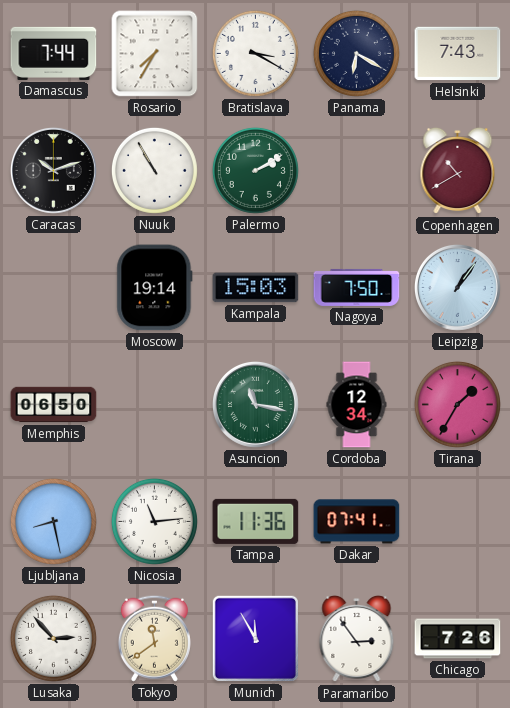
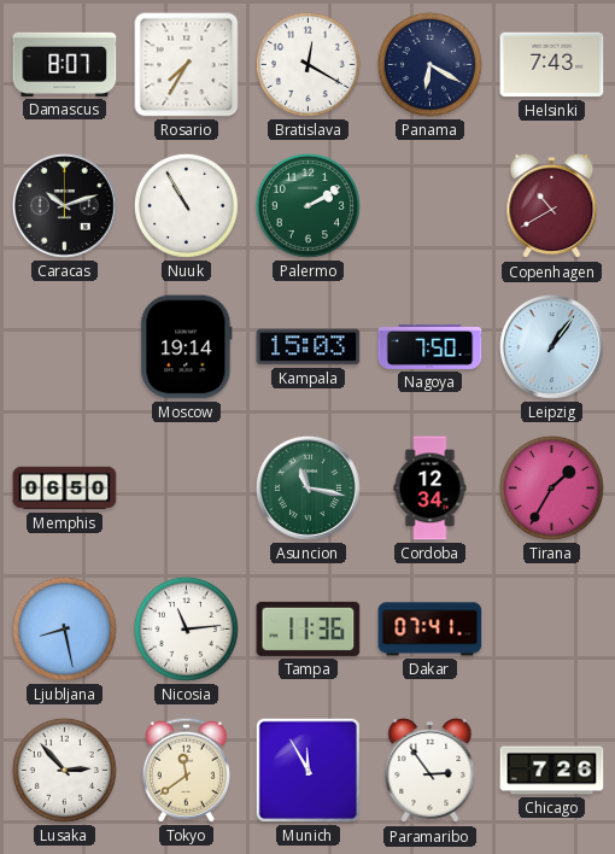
Damascus: 7:44 -> 8:07 (65, 64)
Bratislava: 3:20 -> 12:20 (307, 64)
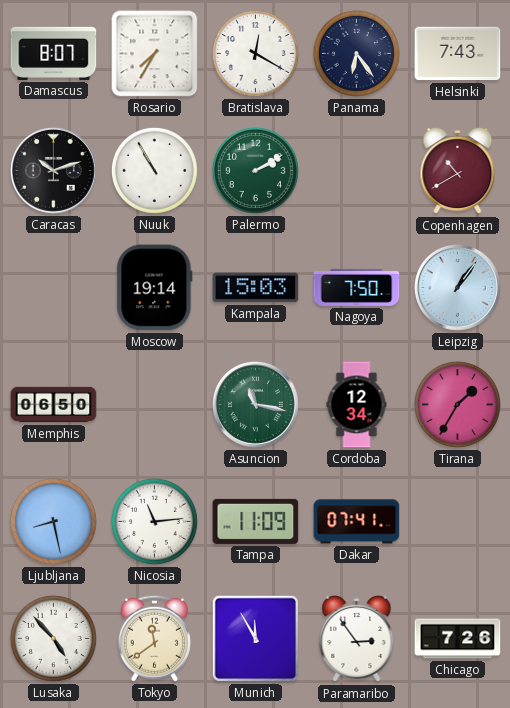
Panama: 6:20 -> 6:24 (356, 53)
Tampa: 11:36 -> 11:09 (256, 521)
Lusaka: 2:53 -> 4:53 (53, 638)
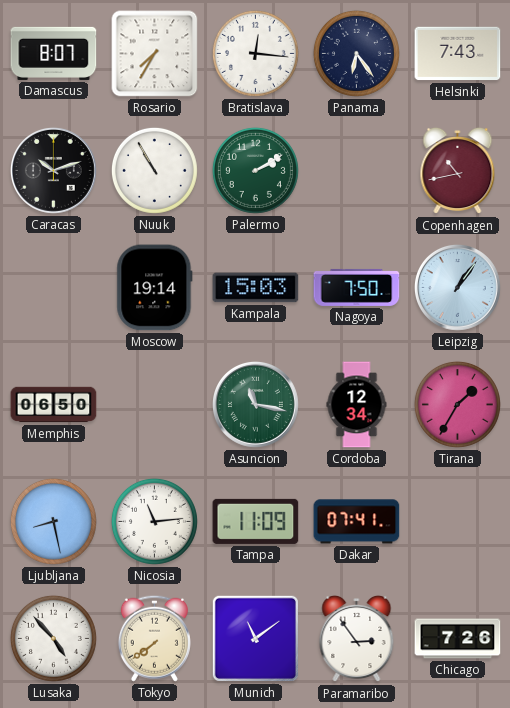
Bratislava: 12:20 -> 12:16 (255, 53)
Copenhagen: 10:40 -> 10:43 (458, 171)
Tokyo: 11:39 -> 7:39 (154, 638)
Munich: 11:55 -> 11:09 (255, 638)
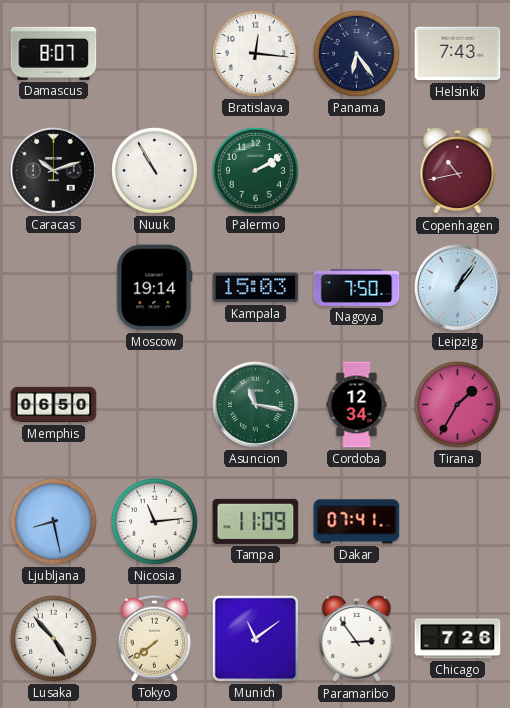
Rosario: 7:35 -> none (155, 54)
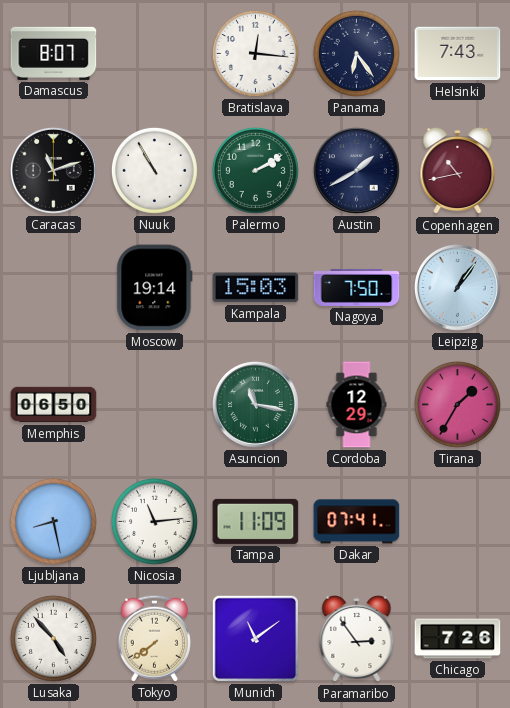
Caracas: 10:12 -> 11:12 (53, 170)
Austin: none -> 1:40 (356, 170)
Cordoba: 12:34 -> 12:29 (357, 405)
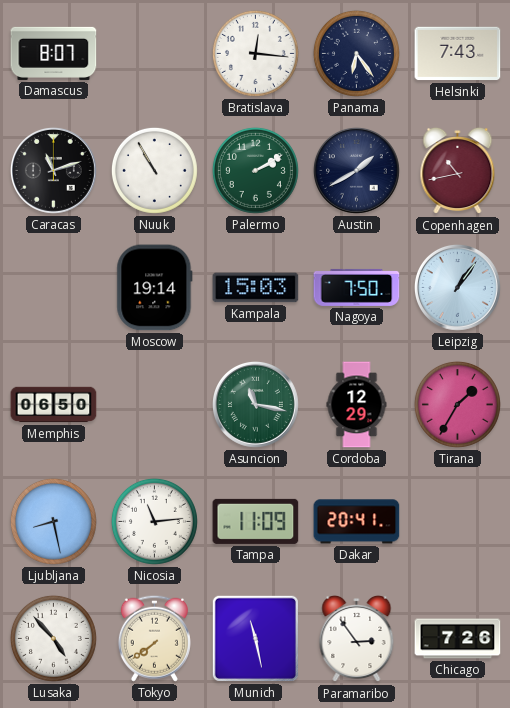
Dakar: 07:41 -> 20:41 (357, 522)
Munich: 11:09 -> 11:28 (255, 638)
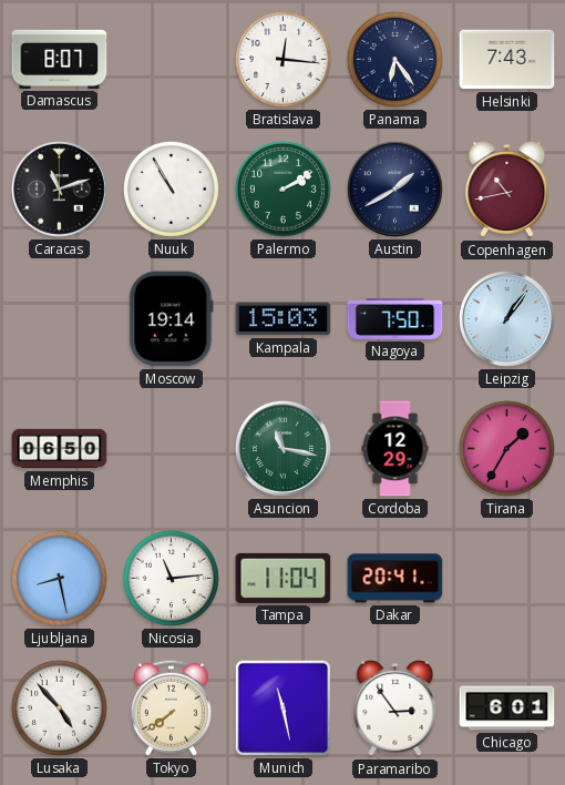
Tampa: 11:09 -> 11:04 (284, 578)
Chicago: 7:26 -> 6:01 (507, 708)
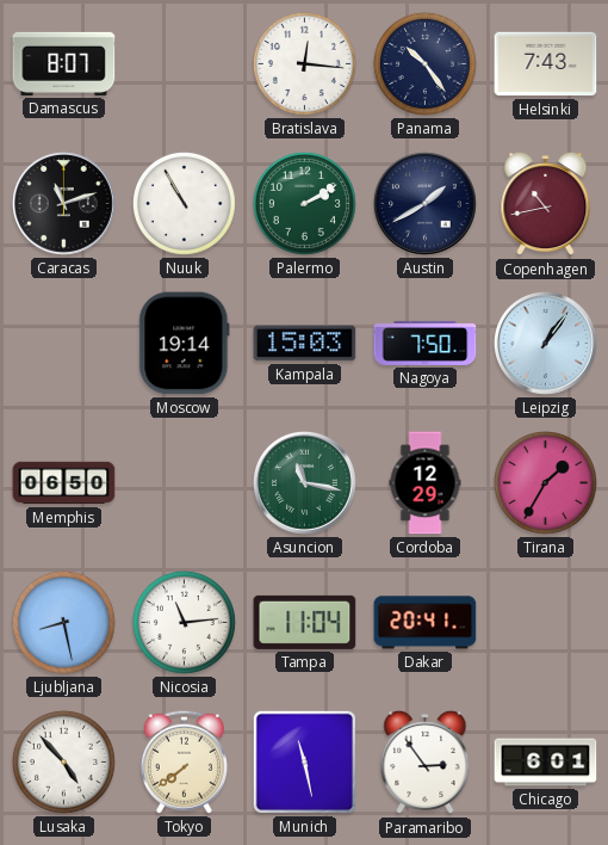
Panama: 6:24 -> 10:24 (424, 63)
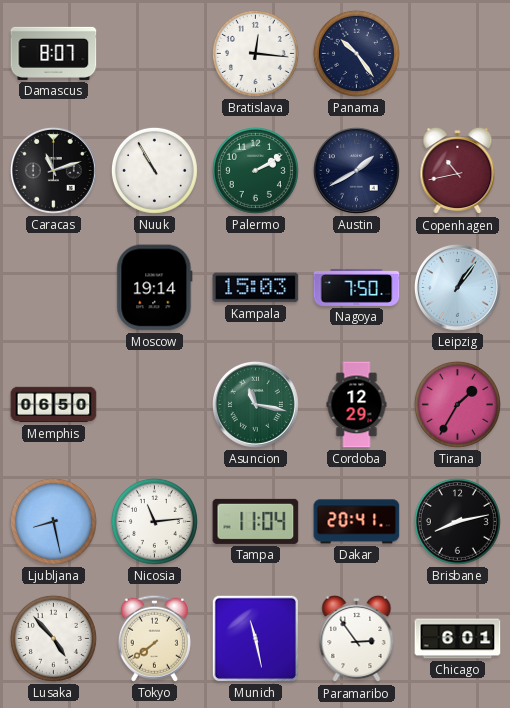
Helsinki: 7:43 -> none (546, 64)
Brisbane: none -> 8:13 (457, 521)
